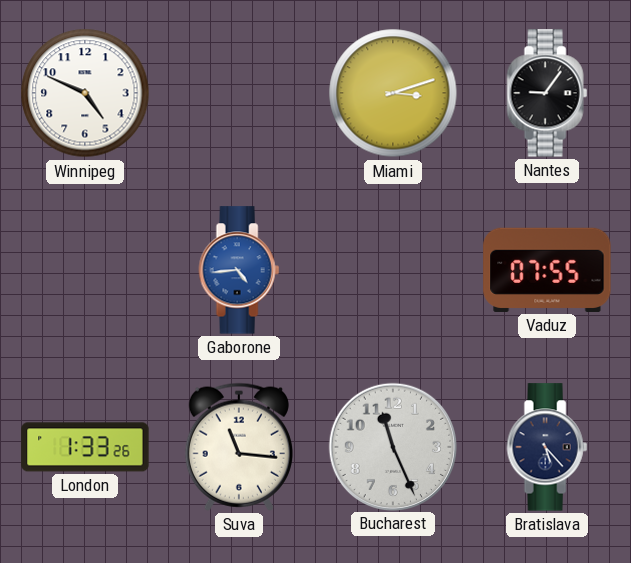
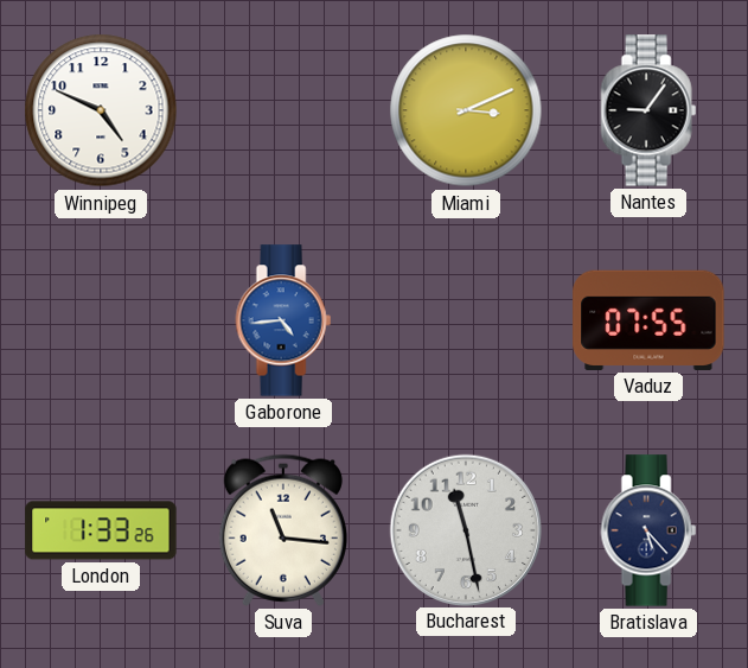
Miami: 3:12 -> 3:11 (466, 110)
Bucharest: 11:26 -> 11:28 (465, 529)
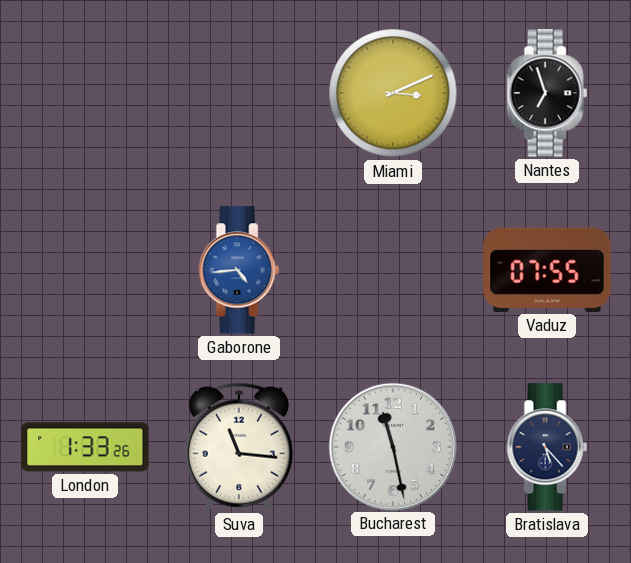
Winnipeg: 4:49 -> none (101, 110)
Nantes: 9:06 -> 6:57 (547, 93)
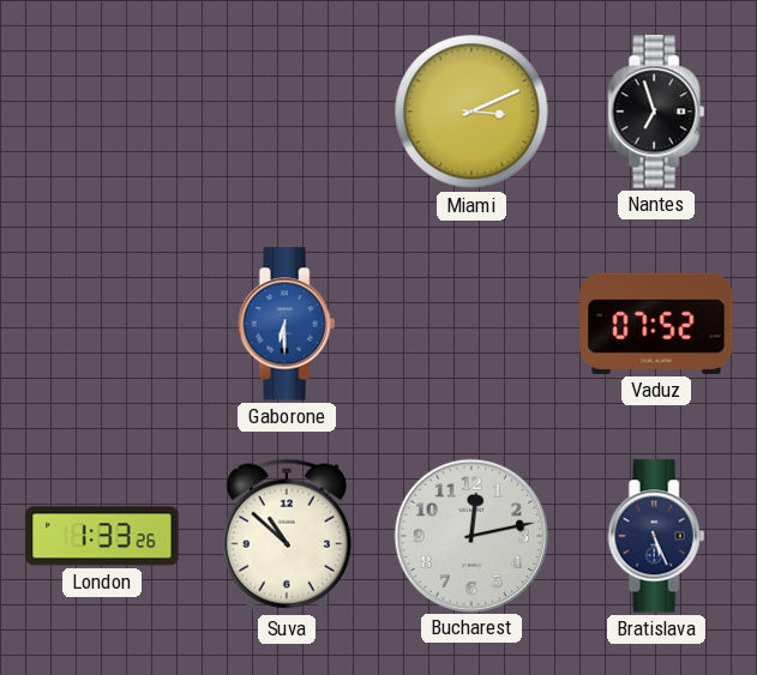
Gaborone: 4:44 -> 6:30 (287, 324)
Vaduz: 07:55 -> 07:52 (656, 324)
Suva: 11:16 -> 10:52 (287, 536)
Bucharest: 11:28 -> 12:13 (470, 535)
Bratislava: 5:23 -> 5:26 (656, 536)
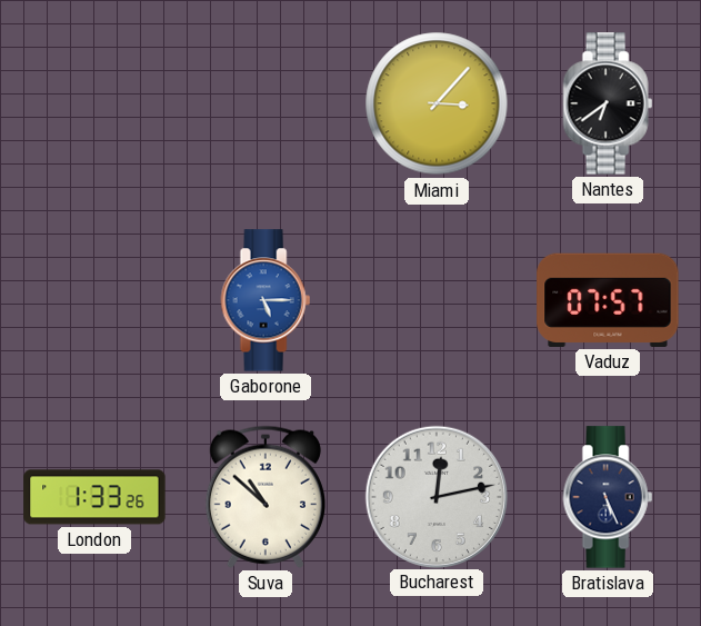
Miami: 3:11 -> 3:07 (437, 103)
Nantes: 6:57 -> 6:39 (608, 103)
Gaborone: 6:30 -> 5:15 (266, 300)
Vaduz: 07:52 -> 07:57 (608, 300)
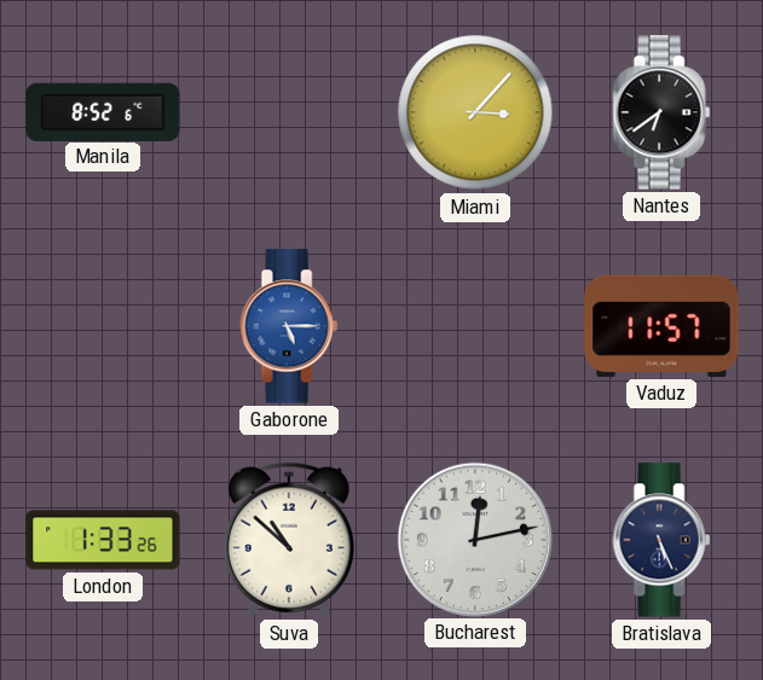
Manila: none -> 8:52 (103, 111)
Vaduz: 07:57 -> 11:57 (661, 326)
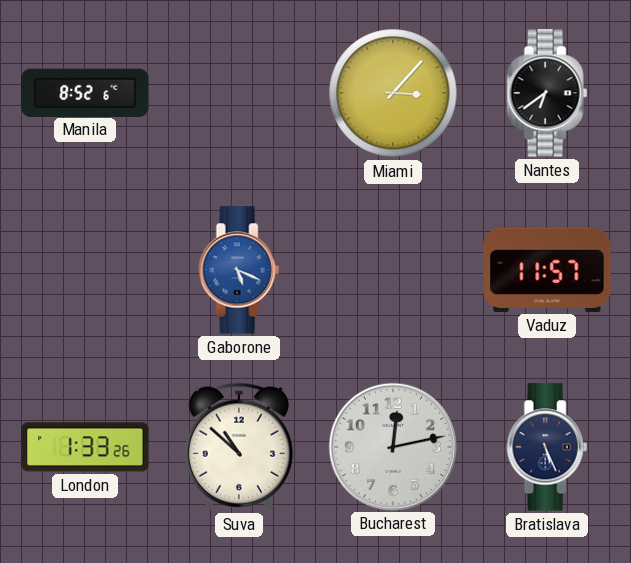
Gaborone: 5:15 -> 5:19 (239, 270)
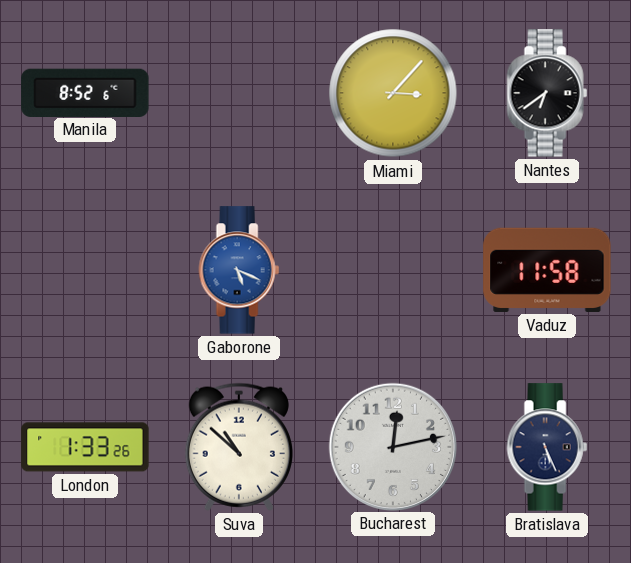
Vaduz: 11:57 -> 11:58 (547, 270)
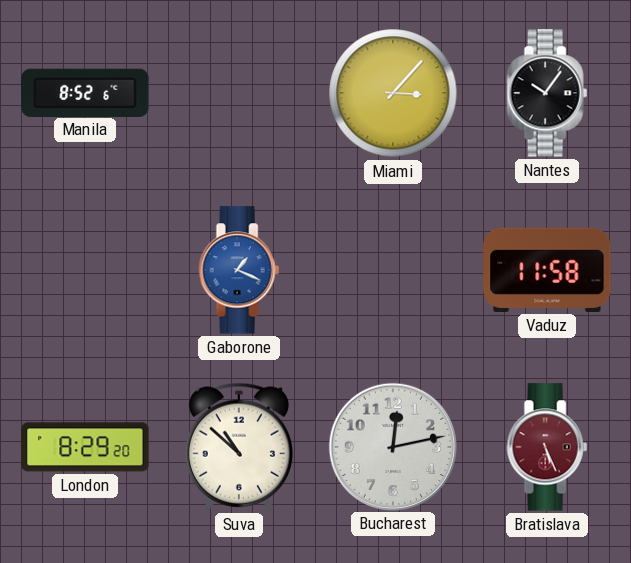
Nantes: 6:39 -> 10:06 (547, 93)
Gaborone: 5:19 -> 1:19 (239, 270)
London: 1:33 -> 8:29 (85, 447)
Bratislava dial: navy -> burgundy (547, 447)
